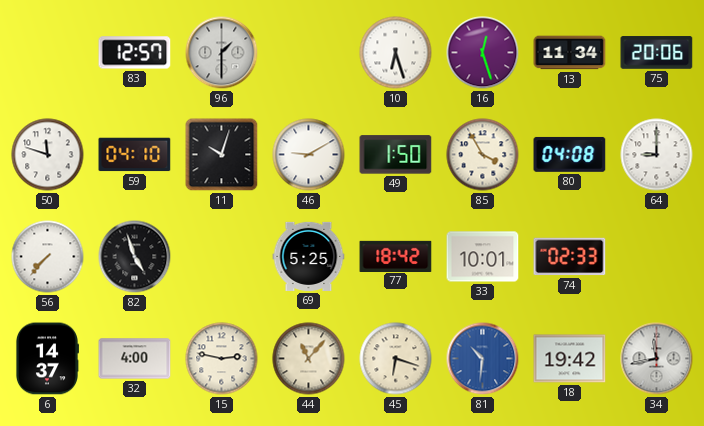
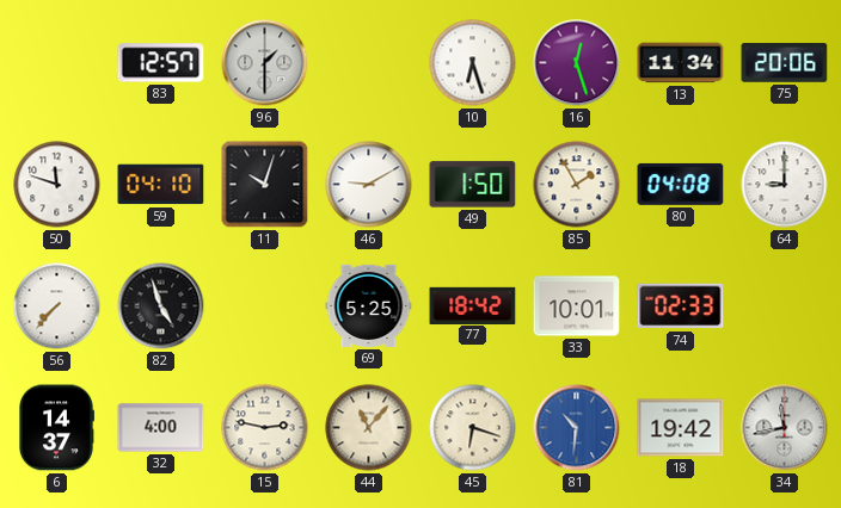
85: 3:55 -> 1:55 (577, 185)
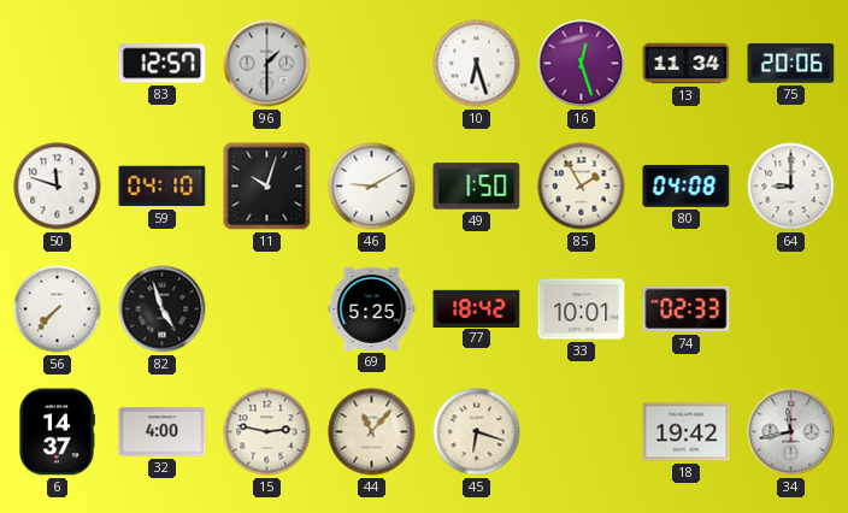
81: 10:31 -> none (577, 428)
